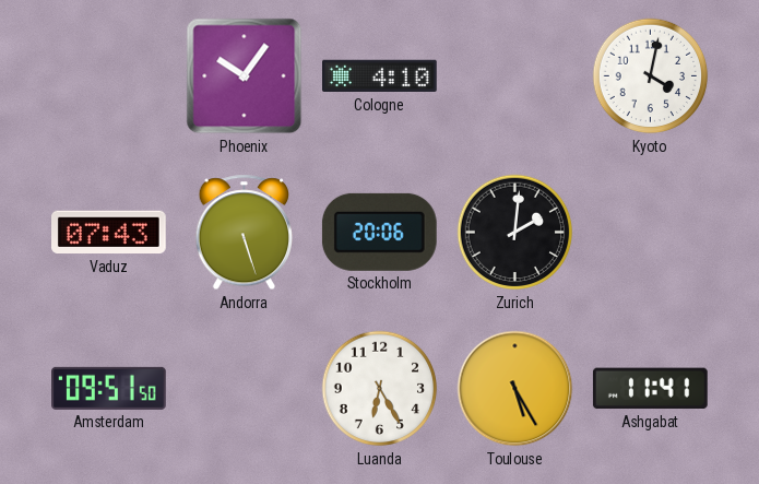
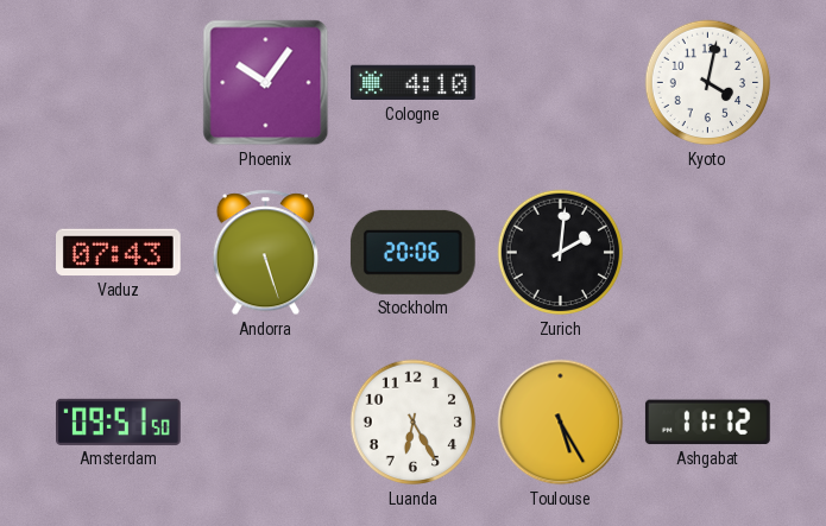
Ashgabat: 11:41 -> 11:12 (707, 423)
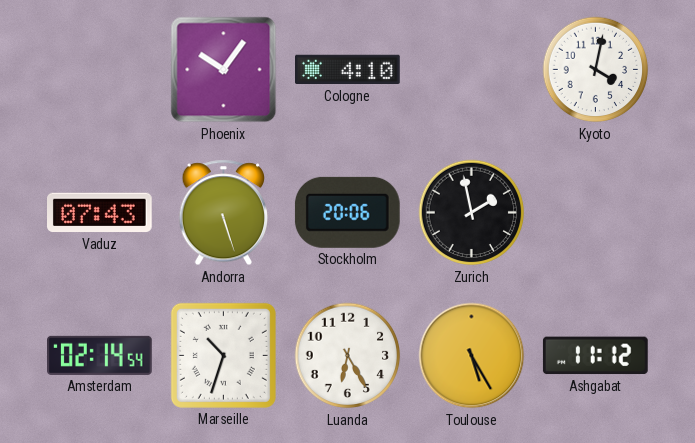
Zurich: 2:01 -> 1:58 (472, 213)
Amsterdam: 09:51 -> 02:14 (100, 355)
Marseille: none -> 10:33 (223, 355)
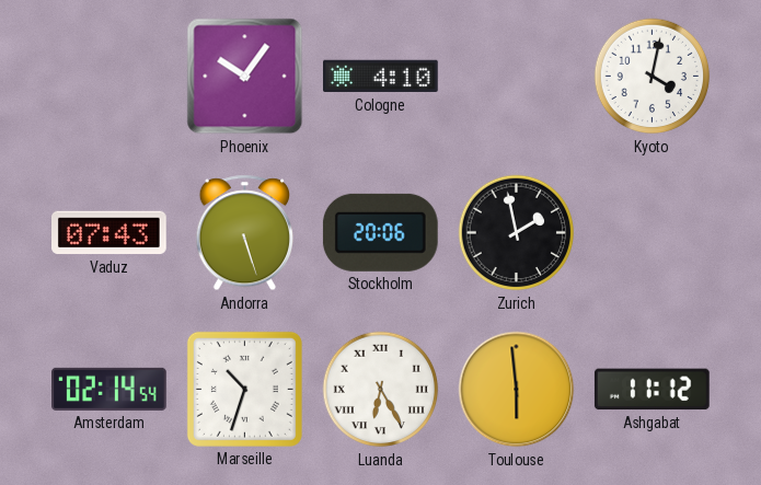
Luanda numerals: Arabic -> Roman (381, 390)
Toulouse: 5:25 -> 5:59 (517, 390)
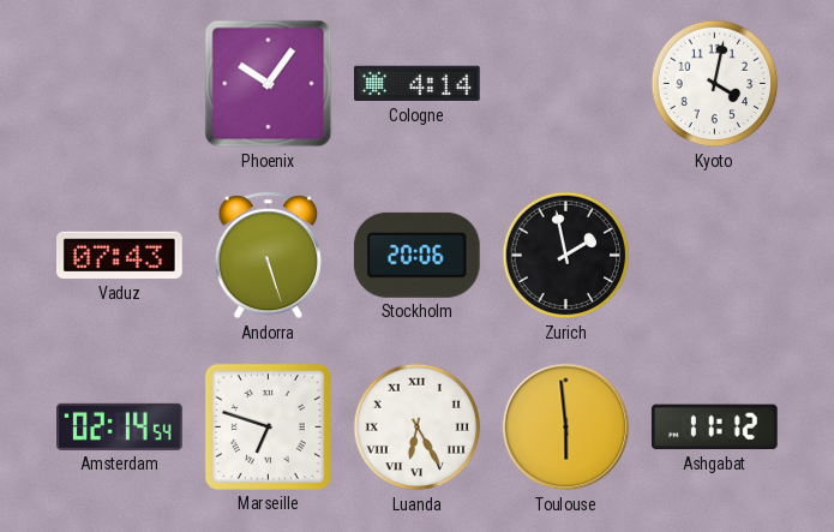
Cologne: 4:10 -> 4:14 (418, 84)
Marseille: 10:33 -> 6:48 (268, 426)
